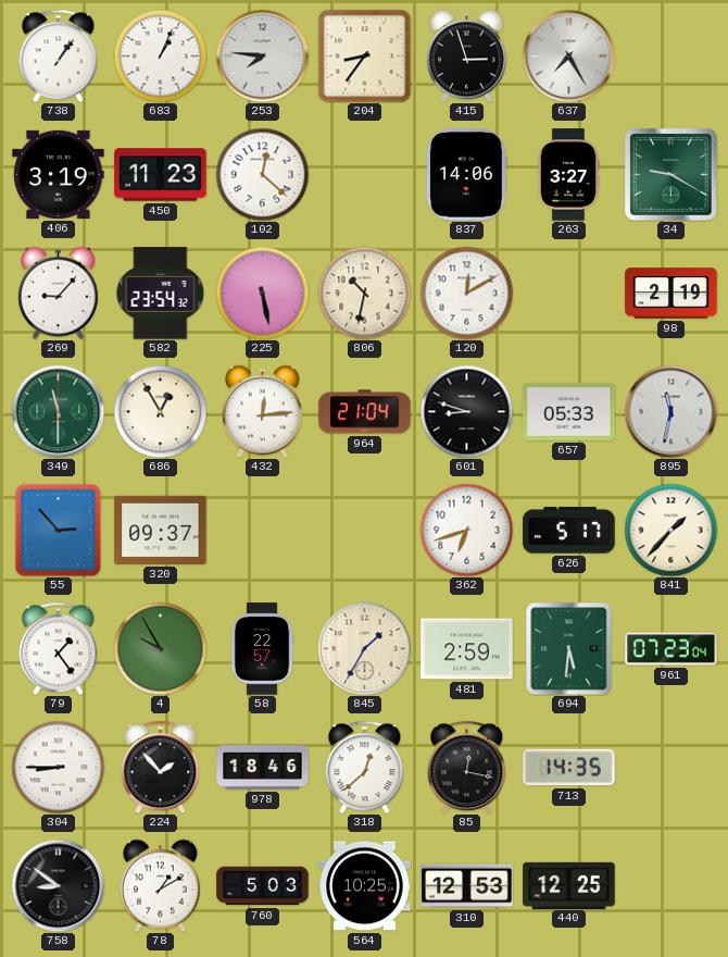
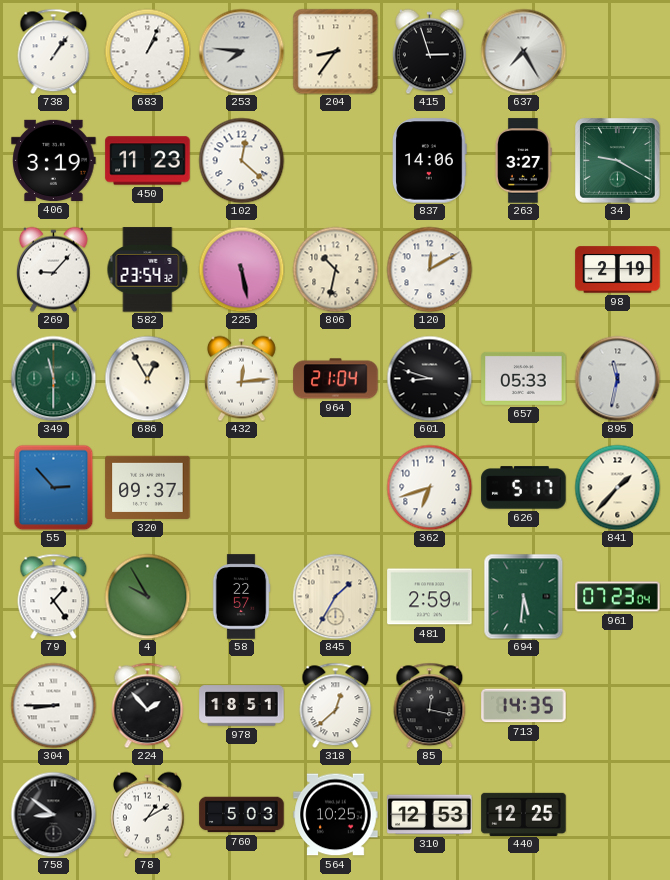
978: 18:46 -> 18:51 (242, 706)
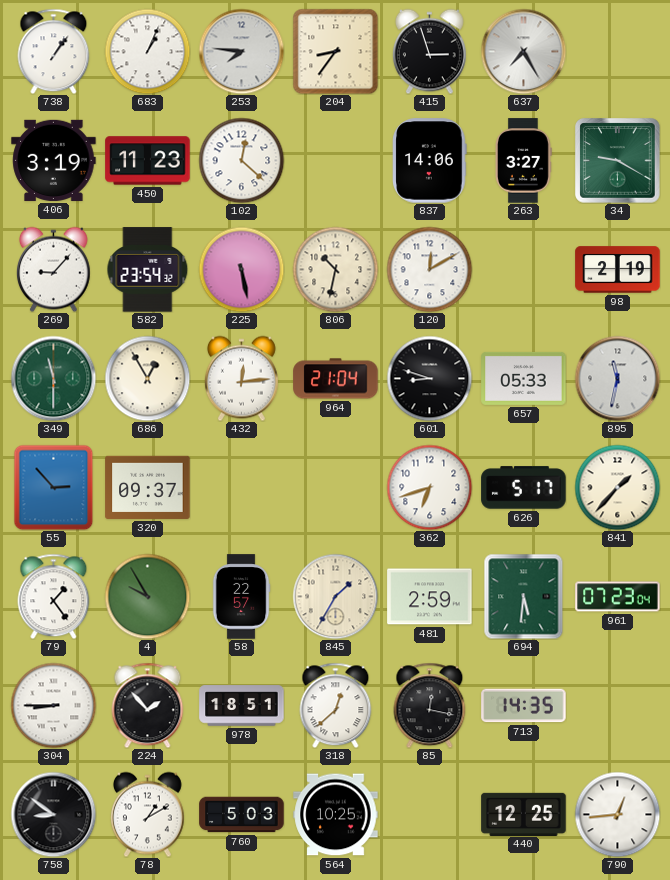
310: 12:53 -> none (430, 815)
790: none -> 12:44 (617, 814)
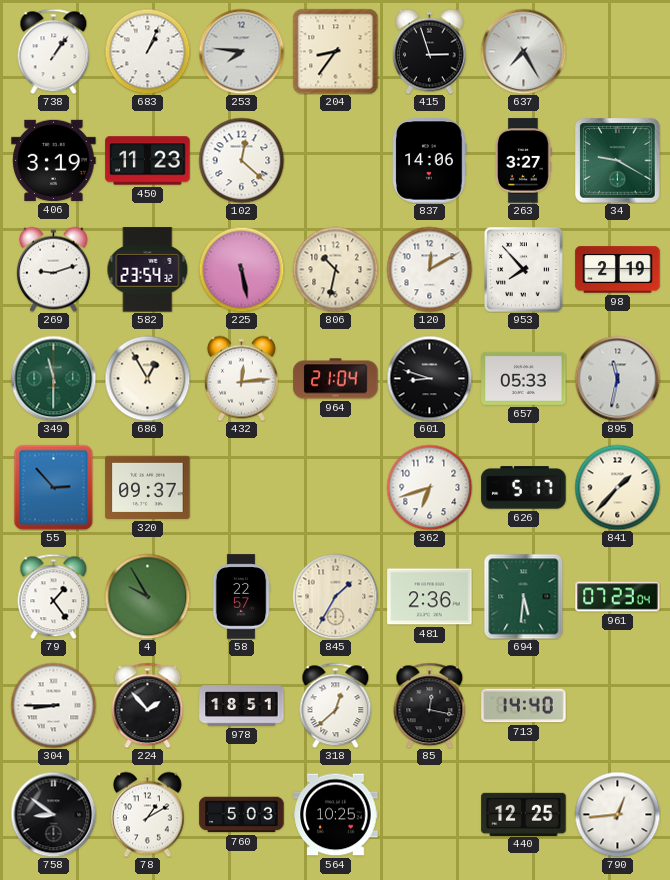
269: 9:07 -> 9:12 (53, 269)
953: none -> 7:53 (524, 270)
481: 2:59 -> 2:36 (430, 597)
713: 14:35 -> 14:40 (524, 706)
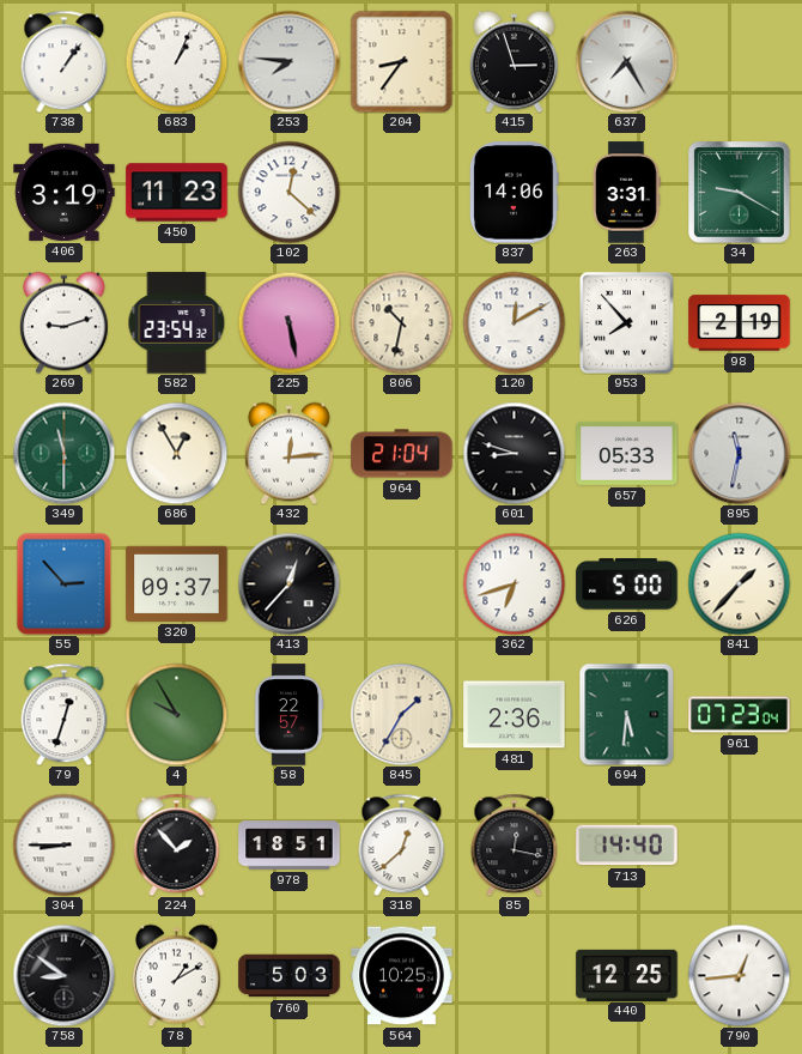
263: 3:27 -> 3:31 (627, 193)
413: none -> 12:37 (288, 583)
626: 5:17 -> 5:00 (627, 584)
79: 1:24 -> 12:33 (65, 714)
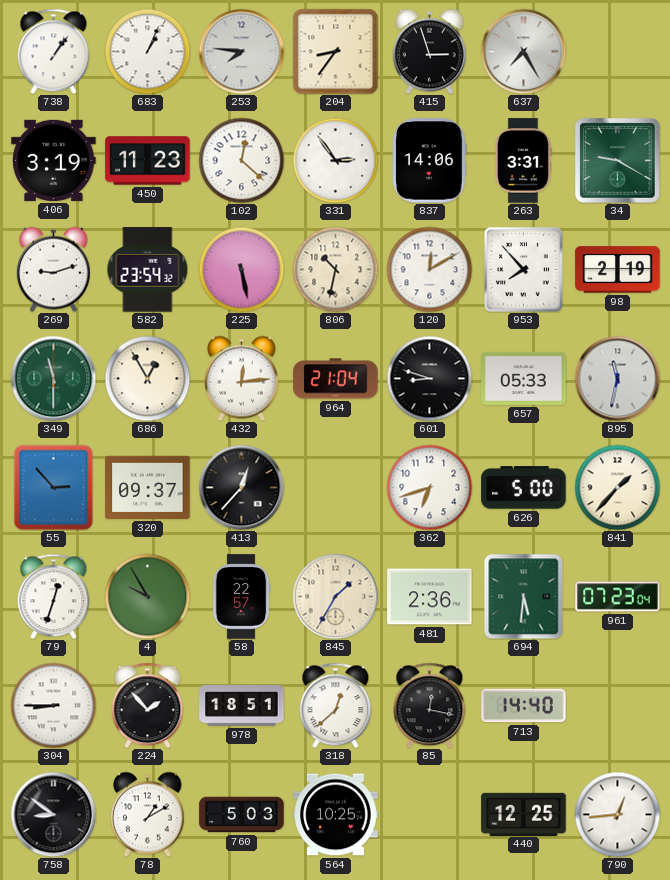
331: none -> 2:54 (335, 160)
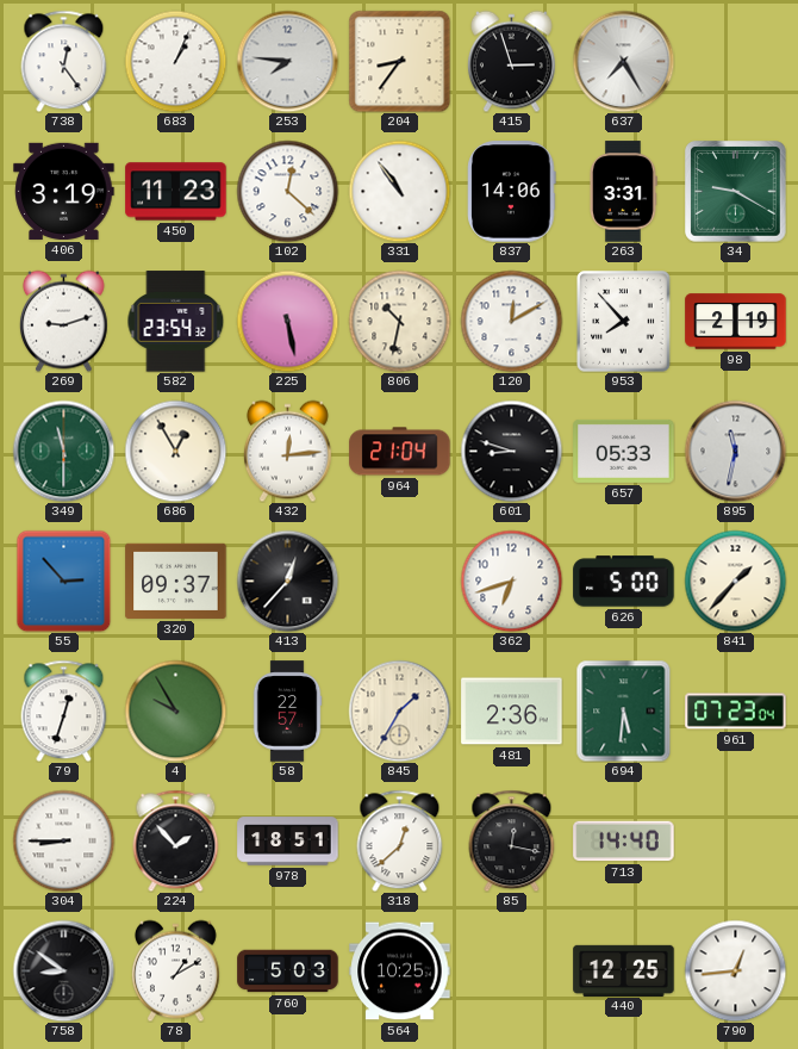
738: 1:06 -> 12:24 (64, 61)
331: 2:54 -> 10:54 (399, 191)
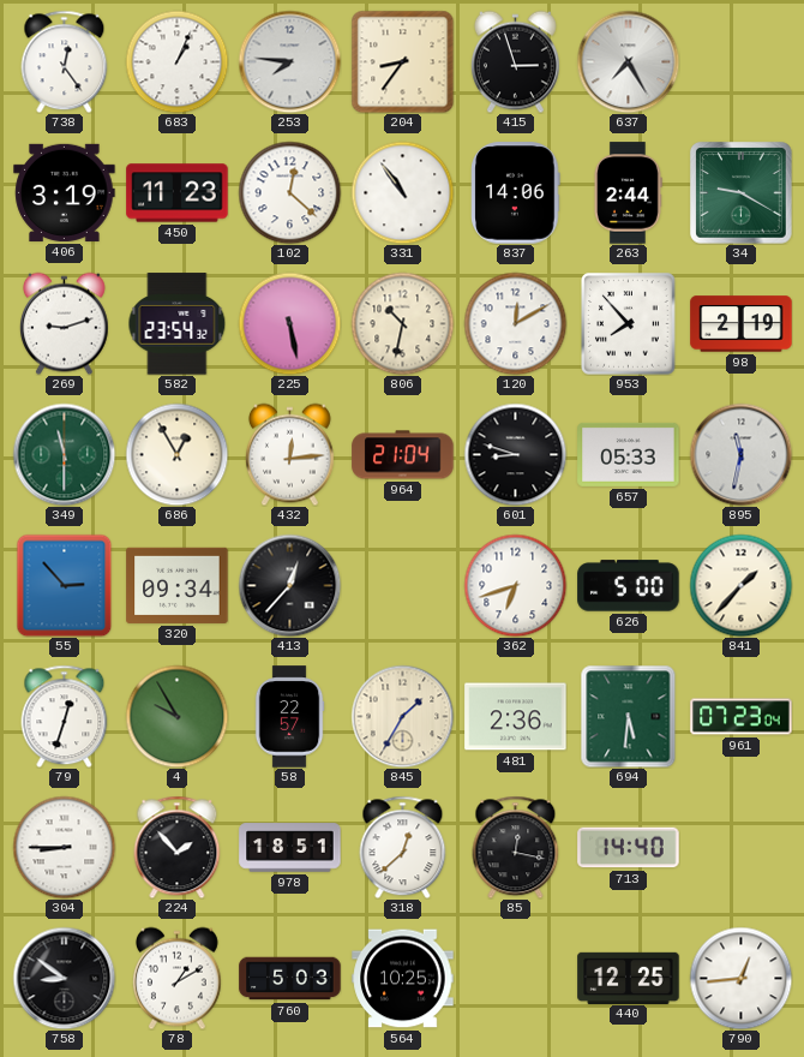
263: 3:31 -> 2:44 (629, 193)
320: 09:37 -> 09:34 (178, 585)
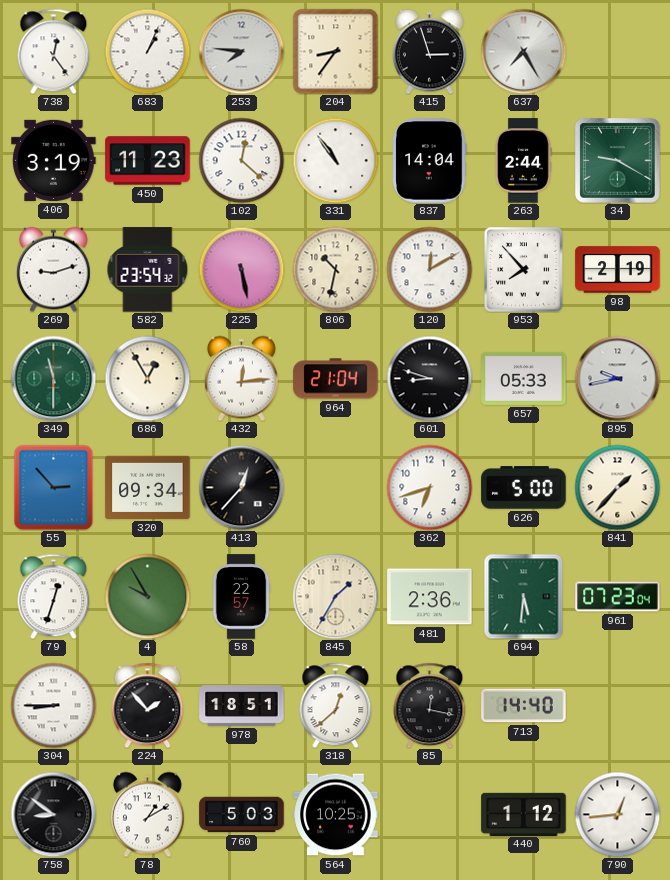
837: 14:06 -> 14:04 (430, 161)
895: 11:32 -> 9:43 (617, 378)
440: 12:25 -> 1:12 (524, 814)
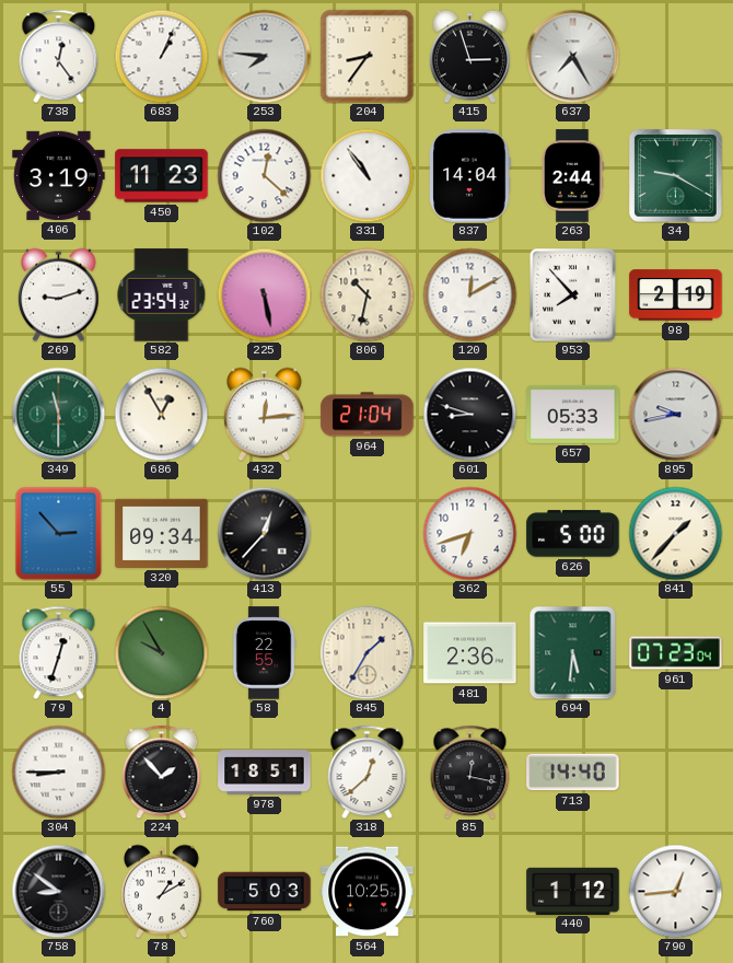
58: 22:57 -> 22:55 (264, 653)
